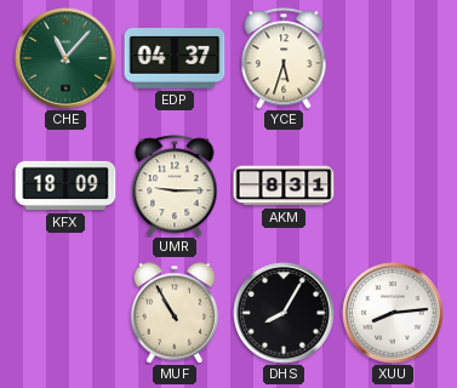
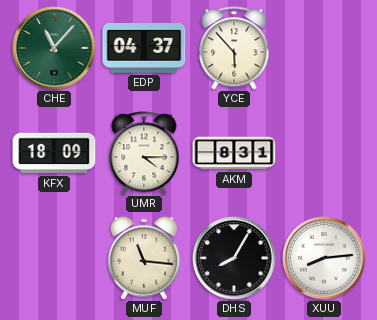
YCE: 5:33 -> 5:53 (234, 48)
UMR: 9:15 -> 4:15 (144, 153)
MUF: 10:55 -> 11:16 (143, 258)
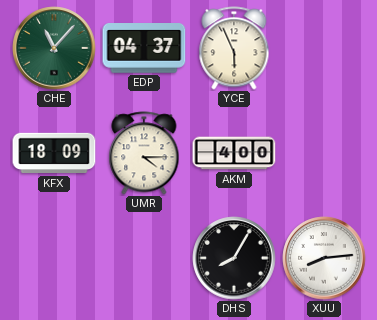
YCE: 5:53 -> 5:56 (234, 48)
AKM: 8:31 -> 4:00 (234, 153)
MUF: 11:16 -> none (143, 258)
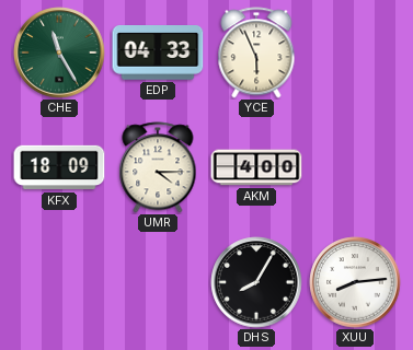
CHE: 11:07 -> 11:25 (59, 52)
EDP: 04:37 -> 04:33 (158, 54)
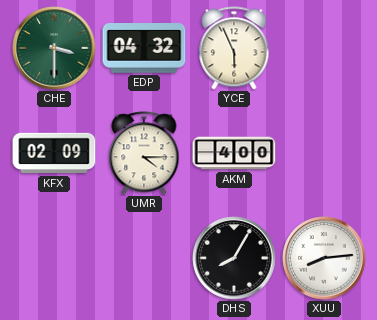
CHE: 11:25 -> 3:30 (54, 48)
EDP: 04:33 -> 04:32 (144, 49)
KFX: 18:09 -> 02:09 (54, 153)
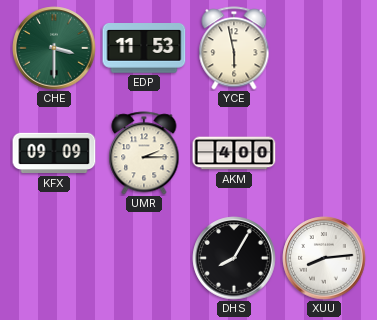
EDP: 04:32 -> 11:53 (144, 49)
YCE: 5:56 -> 5:58 (234, 48)
KFX: 02:09 -> 09:09 (54, 153)
UMR: 4:15 -> 2:15 (144, 153)
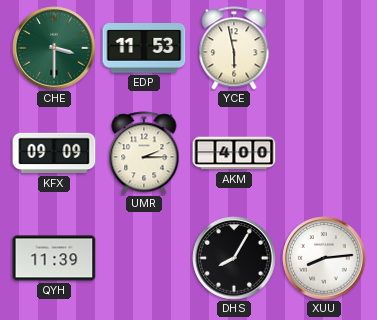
QYH: none -> 11:39 (54, 258)
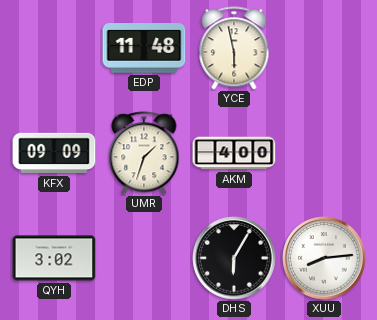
CHE: 3:30 -> none (54, 48)
EDP: 11:53 -> 11:48 (144, 49)
UMR: 2:15 -> 1:33 (144, 153)
QYH: 11:39 -> 3:02 (54, 258)
DHS: 8:05 -> 6:05 (234, 258)
